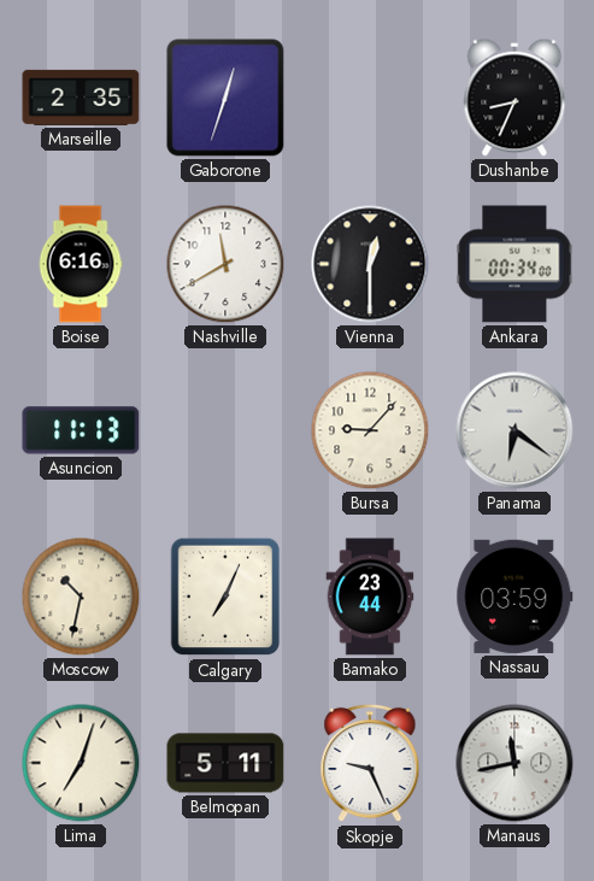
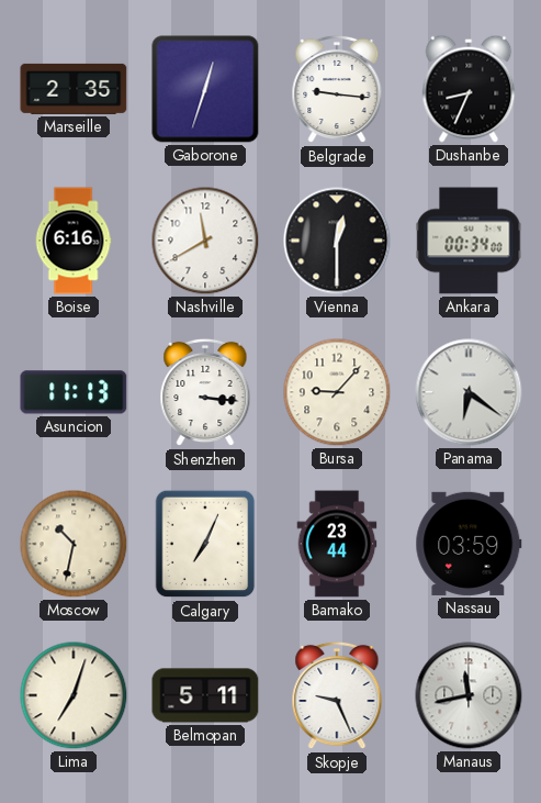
Belgrade: none -> 9:16 (337, 89)
Shenzhen: none -> 3:16 (205, 392)
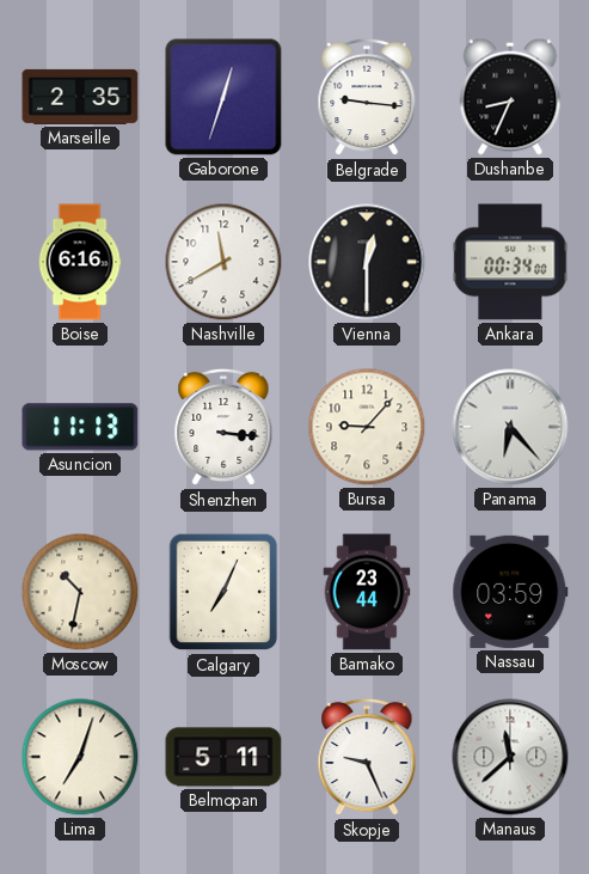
Panama: 6:21 -> 6:23 (510, 427)
Manaus: 11:43 -> 11:38 (510, 757)
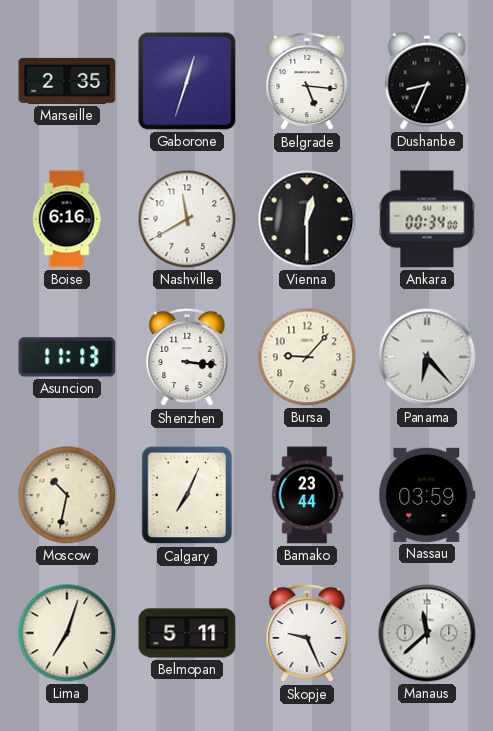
Belgrade: 9:16 -> 5:16 (307, 81)
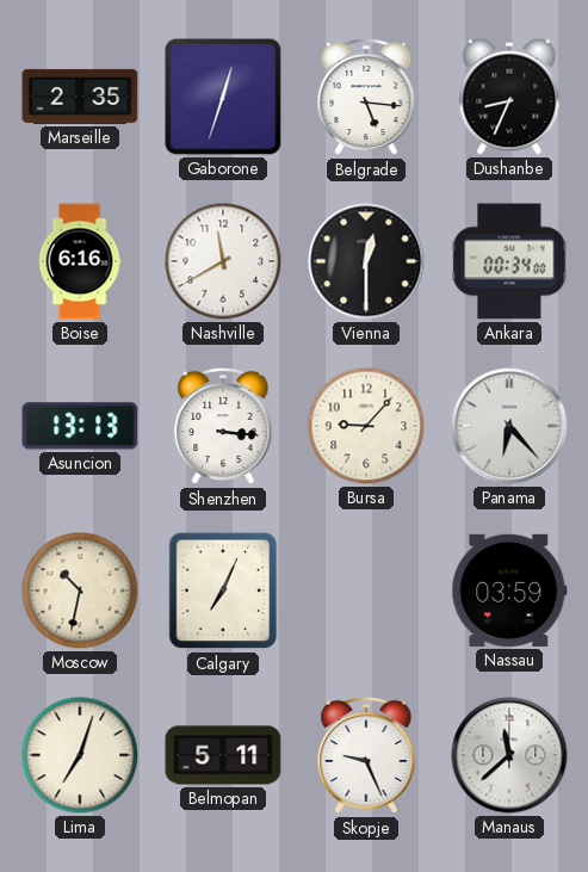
Asuncion: 11:13 -> 13:13 (80, 426)
Bamako: 23:44 -> none (307, 495)
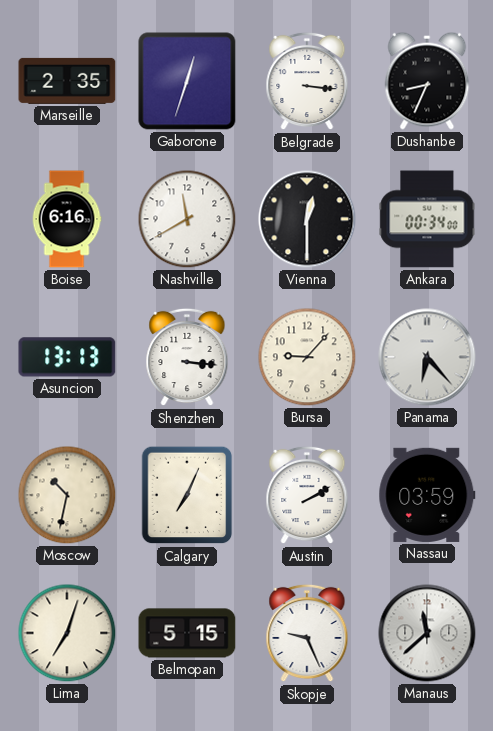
Belgrade: 5:16 -> 3:16 (307, 81)
Austin: none -> 2:10 (307, 495)
Belmopan: 5:11 -> 5:15 (187, 633)
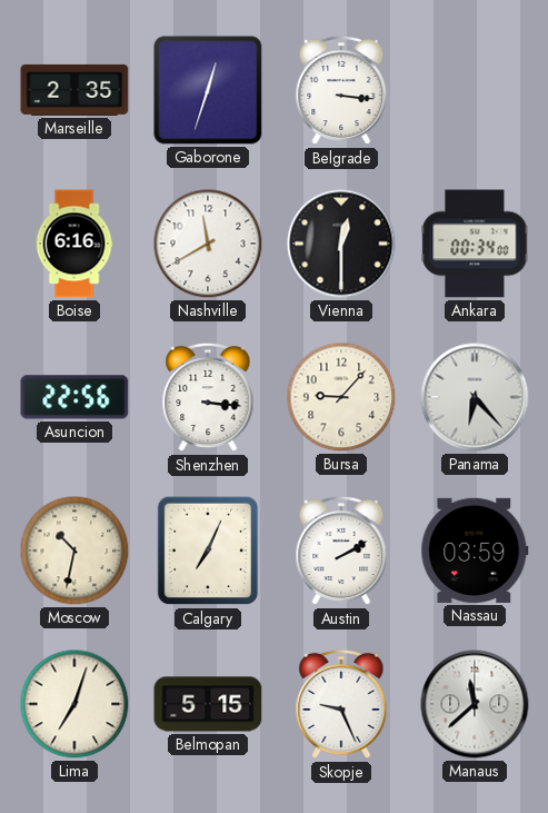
Dushanbe: 8:34 -> none (427, 81)
Asuncion: 13:13 -> 22:56 (74, 397)
